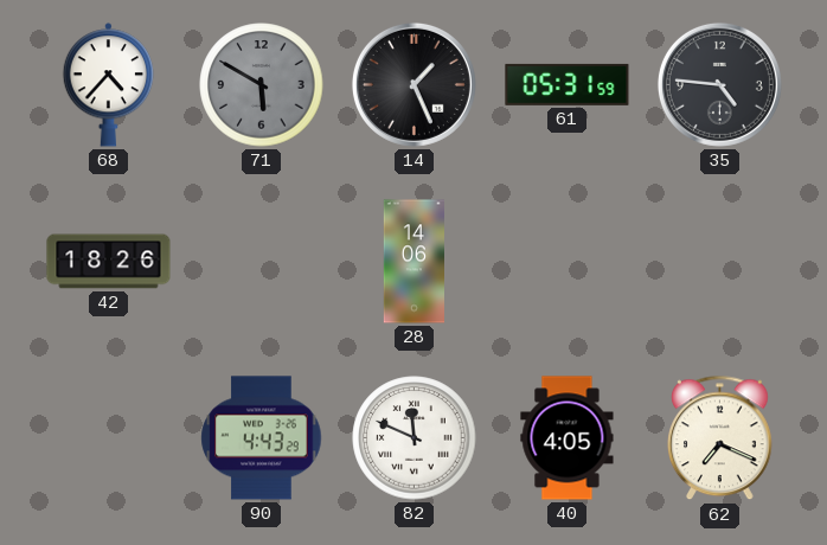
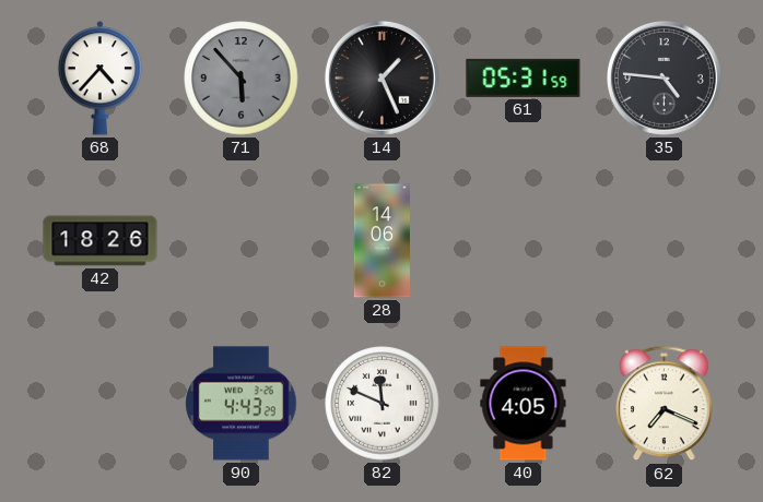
71: 5:50 -> 5:53 (242, 79)
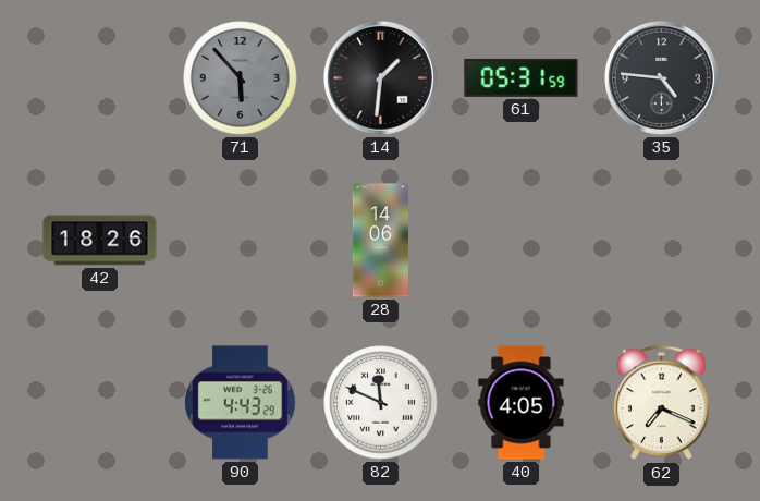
68: 4:37 -> none (101, 79)
14: 1:26 -> 1:31 (380, 77)
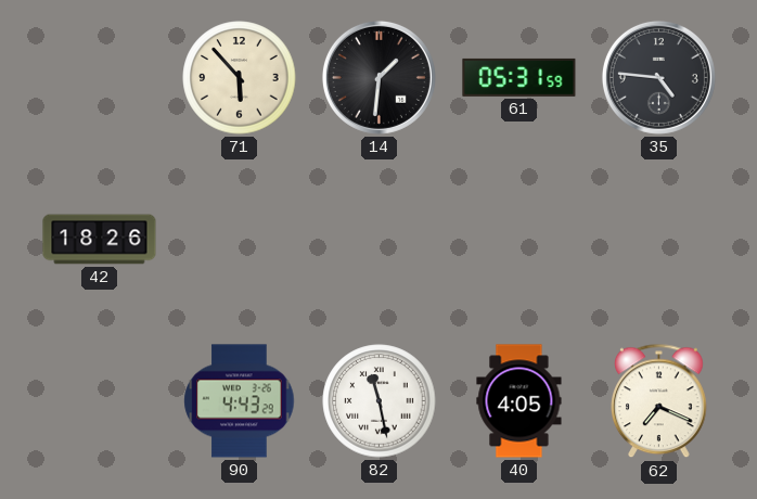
71 dial: grey -> cream (240, 78)
28: 14:06 -> none (381, 241)
82: 11:49 -> 11:28 (380, 401)
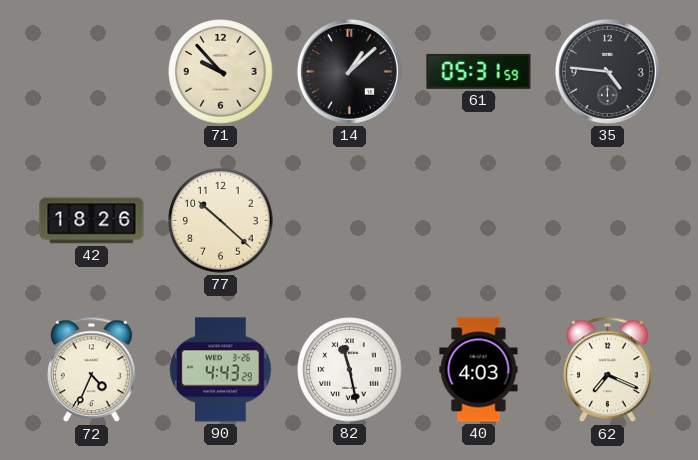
71: 5:53 -> 9:53 (221, 72)
14: 1:31 -> 1:08 (349, 71)
77: none -> 10:22 (221, 221)
72: none -> 4:34 (92, 370)
40: 4:05 -> 4:03 (479, 370)
